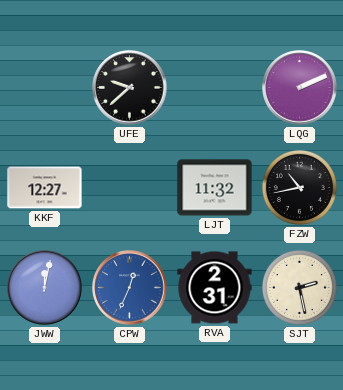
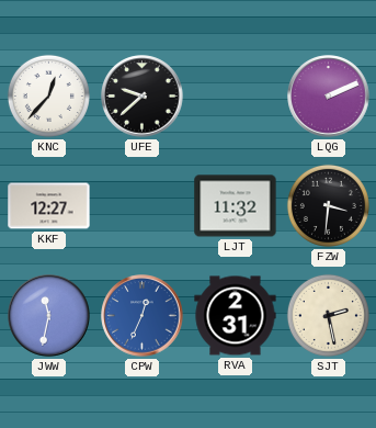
KNC: none -> 12:37 (48, 95)
FZW: 10:43 -> 3:31 (328, 205)
JWW: 12:02 -> 11:32 (49, 316)
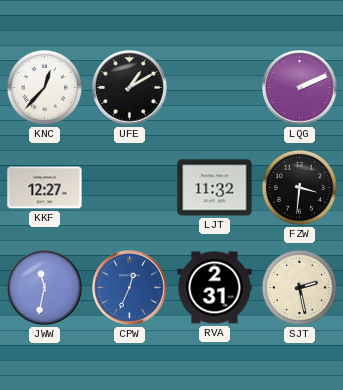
UFE: 9:38 -> 1:10 (130, 88)
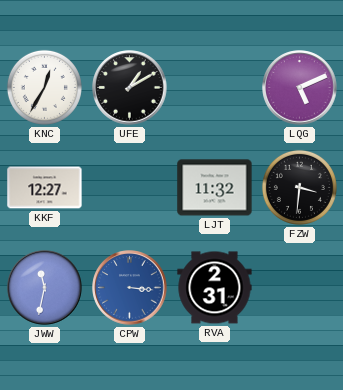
KNC: 12:37 -> 12:35 (44, 87)
LQG: 2:11 -> 5:11 (300, 88)
CPW: 12:34 -> 3:16 (130, 288)
SJT: 2:28 -> none (299, 287)
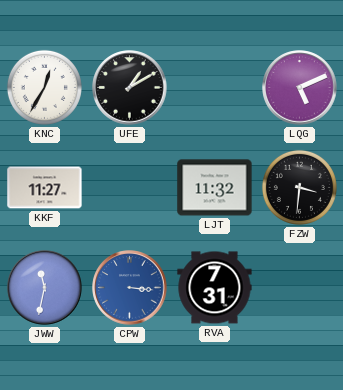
KKF: 12:27 -> 11:27 (45, 188)
RVA: 2:31 -> 7:31 (215, 288)
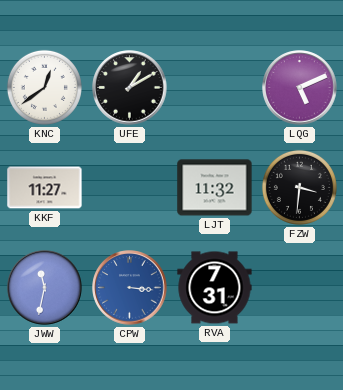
KNC: 12:35 -> 12:39 (44, 87)
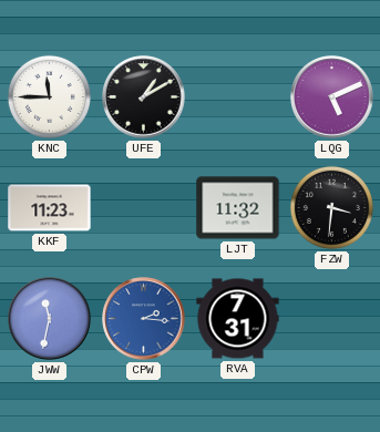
KNC: 12:39 -> 11:45 (49, 96)
KKF: 11:27 -> 11:23 (50, 208)
CPW: 3:16 -> 2:16 (144, 319)
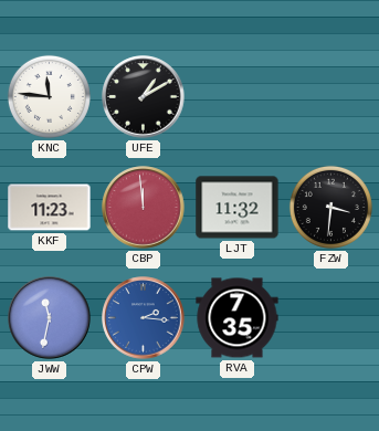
KNC: 11:45 -> 11:46 (49, 96)
LQG: 5:11 -> none (332, 97)
CBP: none -> 11:59 (144, 208)
RVA: 7:31 -> 7:35 (238, 318)
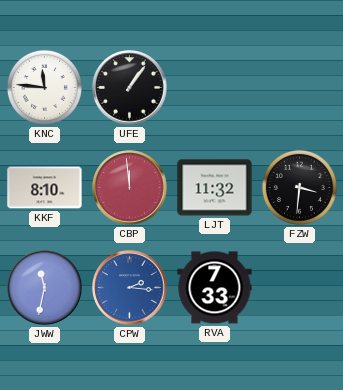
UFE: 1:10 -> 1:06 (130, 88)
KKF: 11:23 -> 8:10 (45, 188)
RVA: 7:35 -> 7:33 (215, 288)
